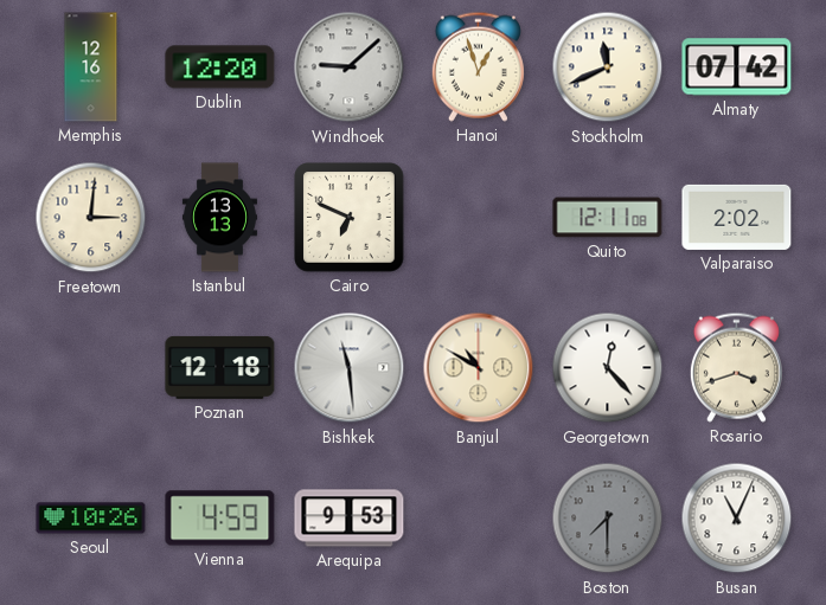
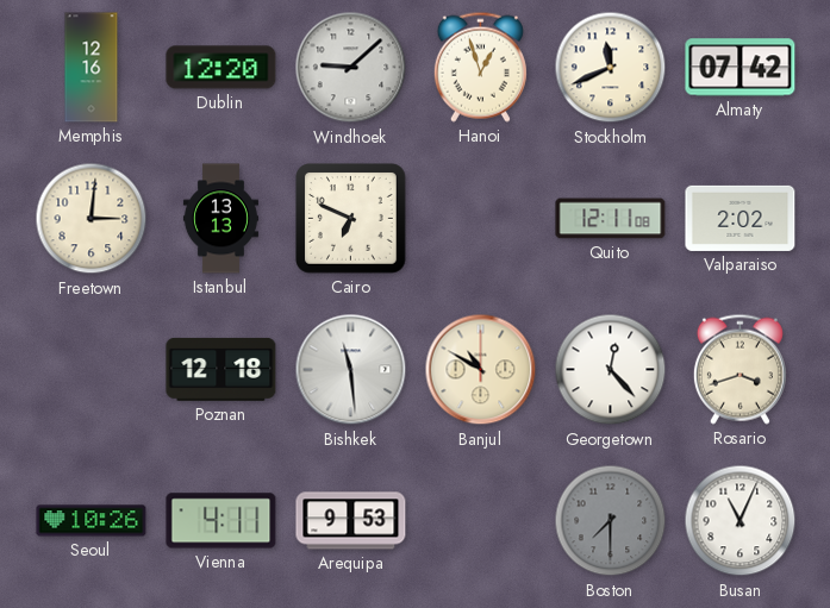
Vienna: 4:59 -> 4:11 (221, 521)
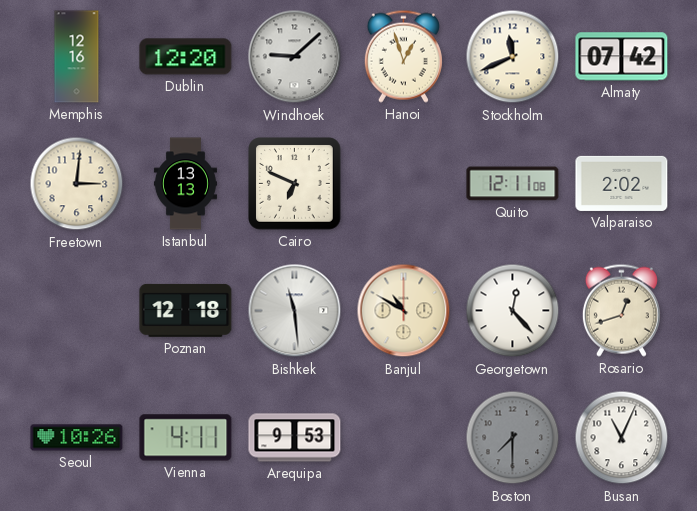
Rosario: 3:42 -> 12:42 (621, 310)
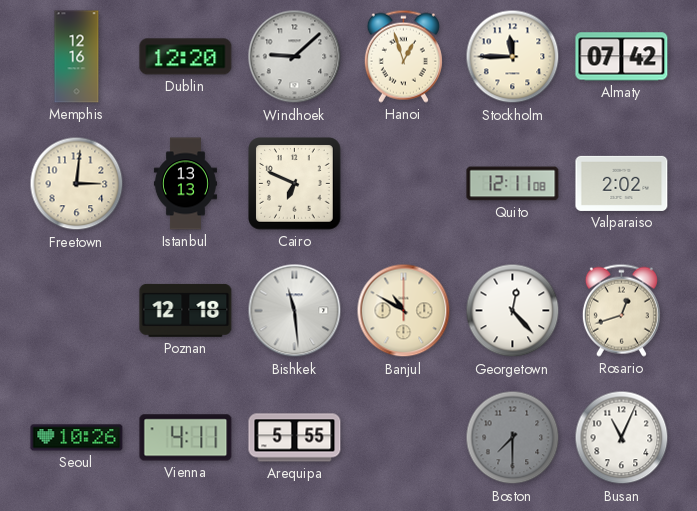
Stockholm: 11:41 -> 11:45 (513, 57)
Arequipa: 9:53 -> 5:55 (295, 438)
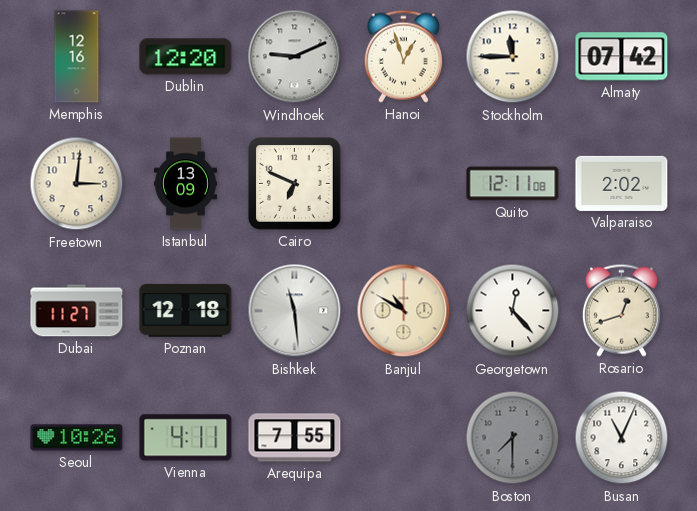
Windhoek: 9:08 -> 9:11 (295, 57)
Istanbul: 13:13 -> 13:09 (185, 184)
Dubai: none -> 11:27 (77, 311)
Arequipa: 5:55 -> 7:55 (295, 438)
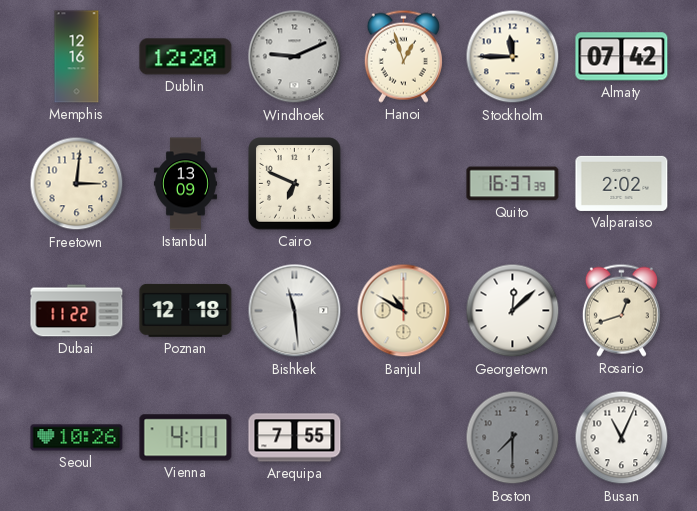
Quito: 12:11 -> 16:37 (513, 184)
Dubai: 11:27 -> 11:22 (77, 311)
Georgetown: 12:23 -> 12:08 (513, 311)
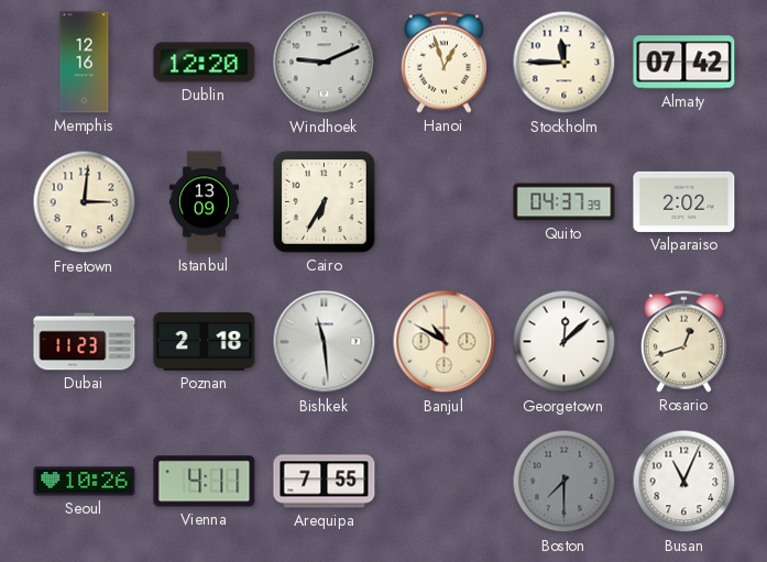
Cairo: 6:49 -> 6:35 (325, 202)
Quito: 16:37 -> 04:37 (565, 202)
Dubai: 11:22 -> 11:23 (85, 342)
Poznan: 12:18 -> 2:18 (205, 341)
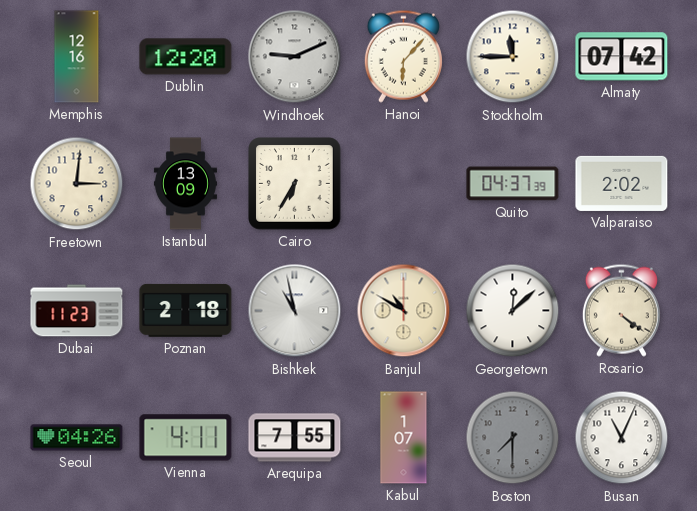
Hanoi: 12:57 -> 6:07 (403, 56)
Bishkek: 11:29 -> 10:58 (295, 311)
Rosario: 12:42 -> 4:21 (621, 310)
Seoul: 10:26 -> 04:26 (77, 438)
Kabul: none -> 1:07 (404, 438)
